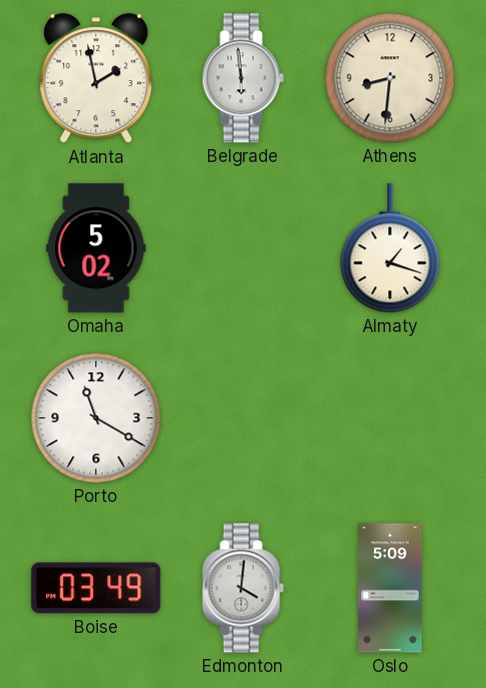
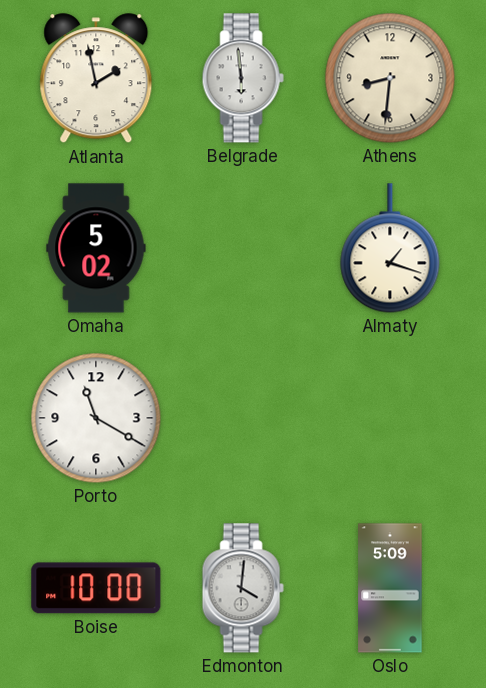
Boise: 03:49 -> 10:00 (96, 588)
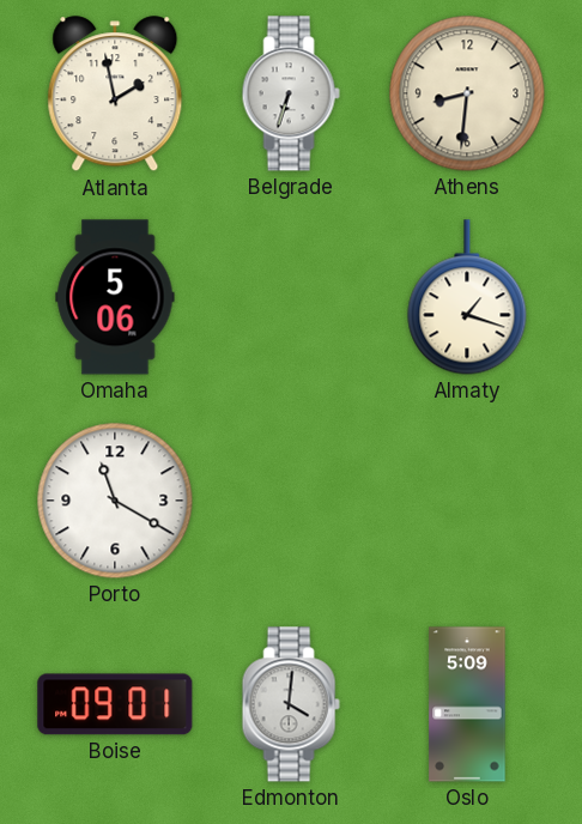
Belgrade: 5:59 -> 6:33 (291, 93)
Omaha: 5:02 -> 5:06 (115, 297)
Boise: 10:00 -> 09:01 (115, 704)
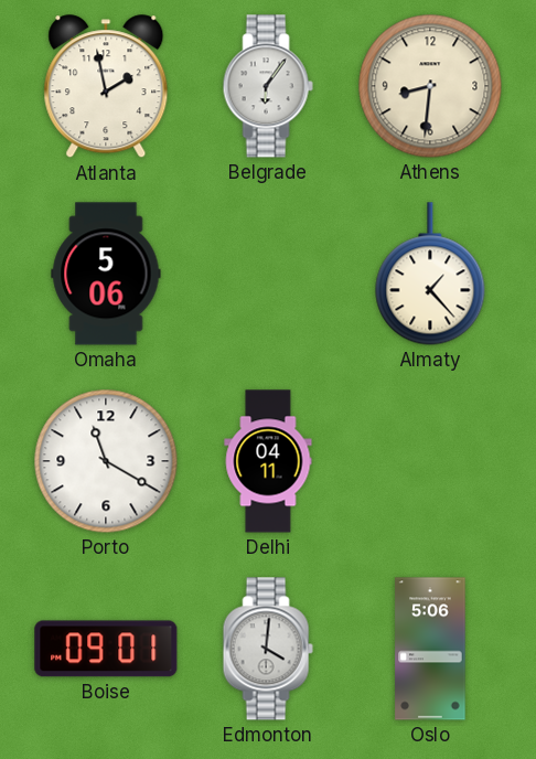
Belgrade: 6:33 -> 6:06 (268, 86)
Almaty: 1:18 -> 1:23 (430, 274)
Delhi: none -> 04:11 (268, 461)
Oslo: 5:09 -> 5:06 (430, 649)
